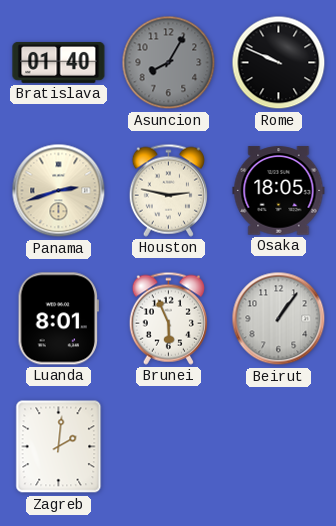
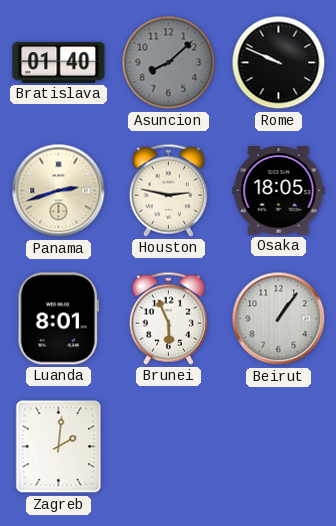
Asuncion: 8:05 -> 8:08 (169, 63)
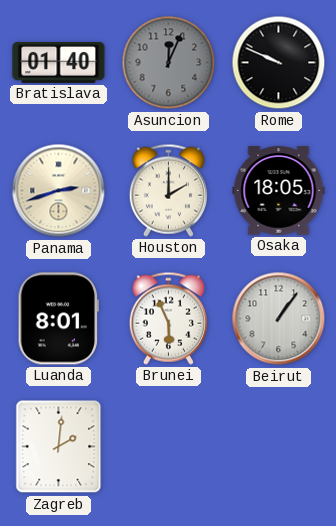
Asuncion: 8:08 -> 12:04 (169, 63)
Houston: 2:47 -> 2:00 (168, 190)
